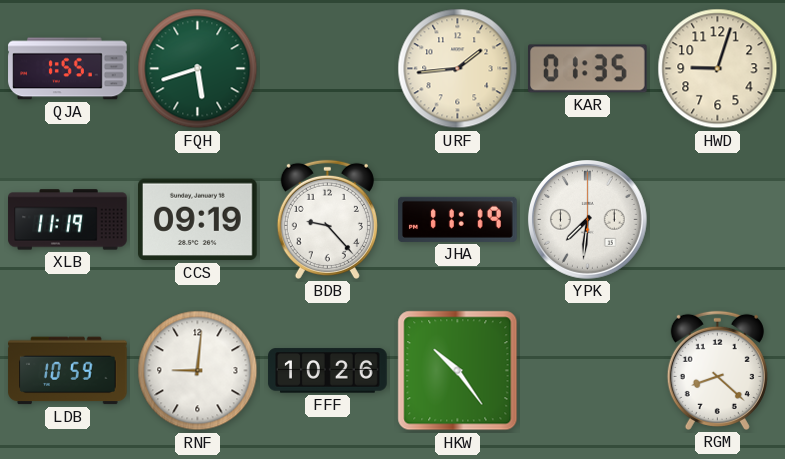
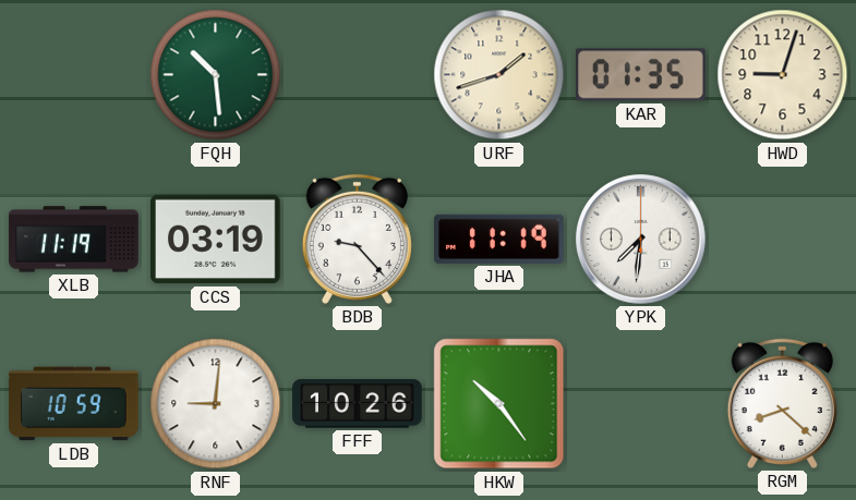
QJA: 1:55 -> none (68, 69)
FQH: 5:42 -> 10:29 (216, 75)
URF: 1:44 -> 1:42 (499, 75)
CCS: 09:19 -> 03:19 (216, 240)
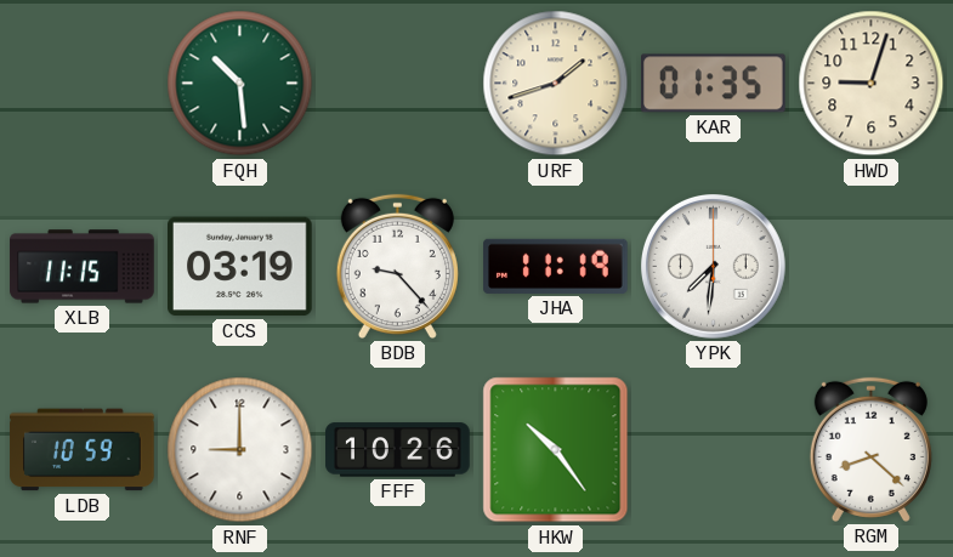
XLB: 11:19 -> 11:15 (83, 267)
RNF: 9:01 -> 9:00 (240, 450)
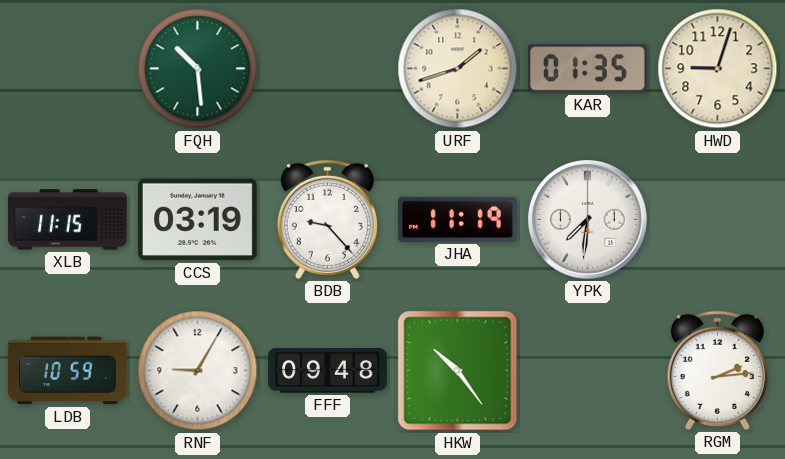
RNF: 9:00 -> 9:05 (198, 371)
FFF: 10:26 -> 09:48 (328, 371)
RGM: 8:22 -> 2:14 (717, 370)
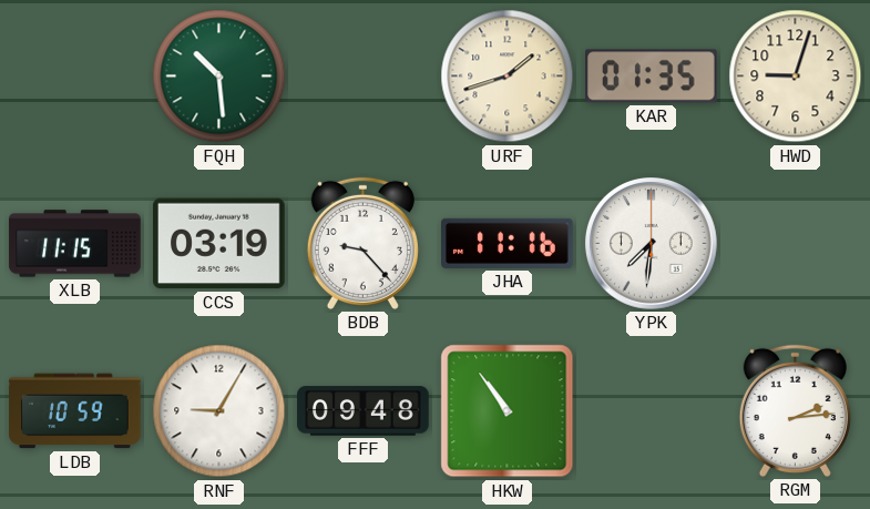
JHA: 11:19 -> 11:16 (508, 243)
HKW: 10:24 -> 10:54 (508, 411)
